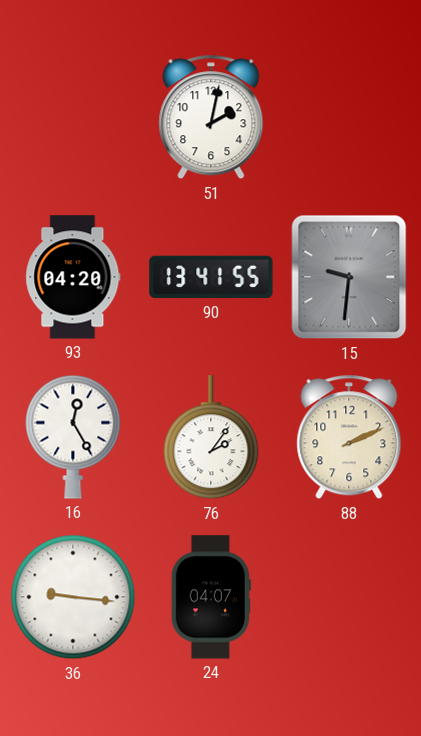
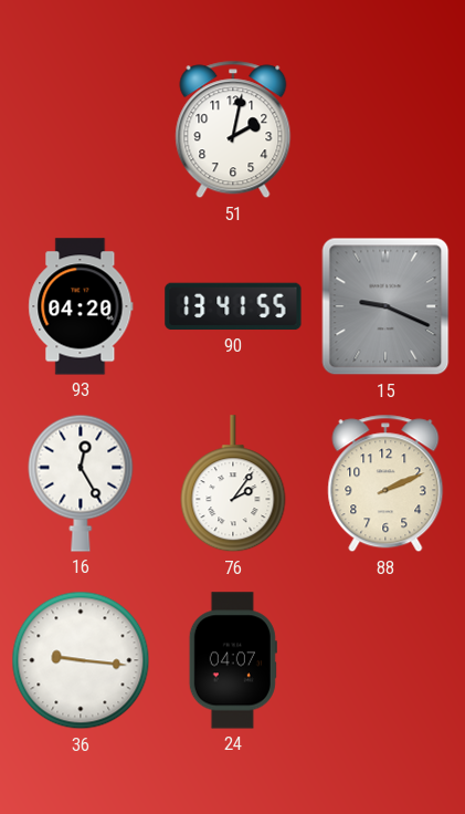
15: 9:31 -> 9:19 (385, 306)
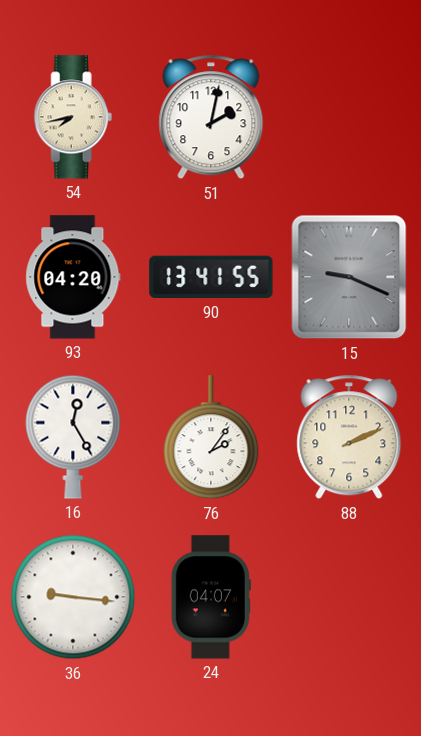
54: none -> 7:43 (73, 117)
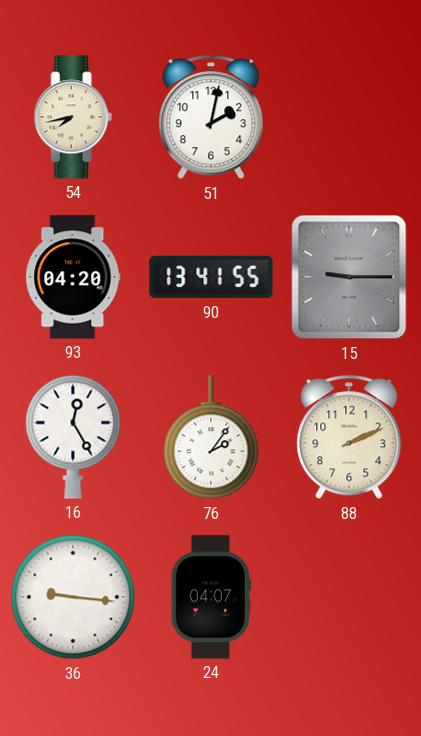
15: 9:19 -> 9:15 (349, 277)
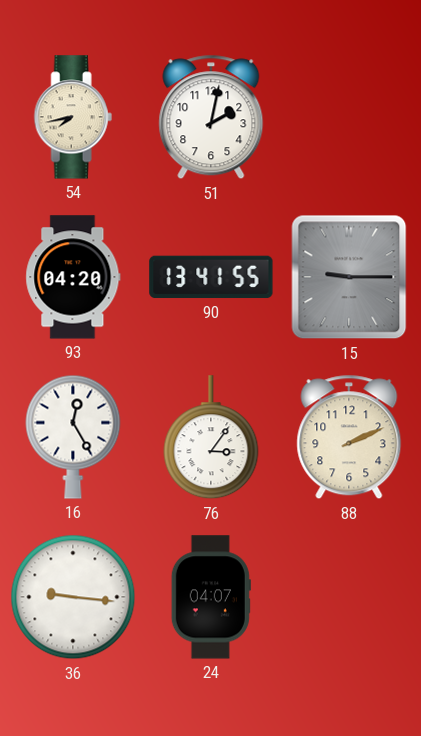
76: 2:06 -> 3:06 (211, 438)
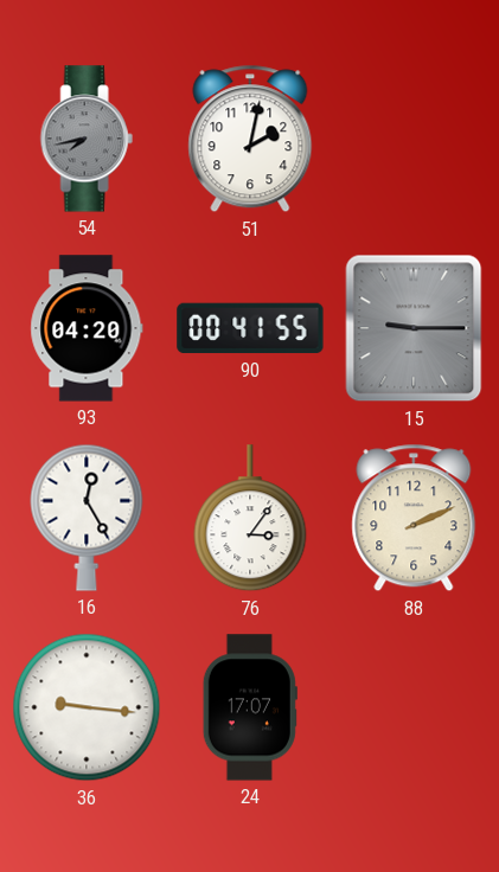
54 dial: cream -> grey (87, 139)
90: 13:41 -> 00:41 (250, 328)
24: 04:07 -> 17:07 (250, 707)
